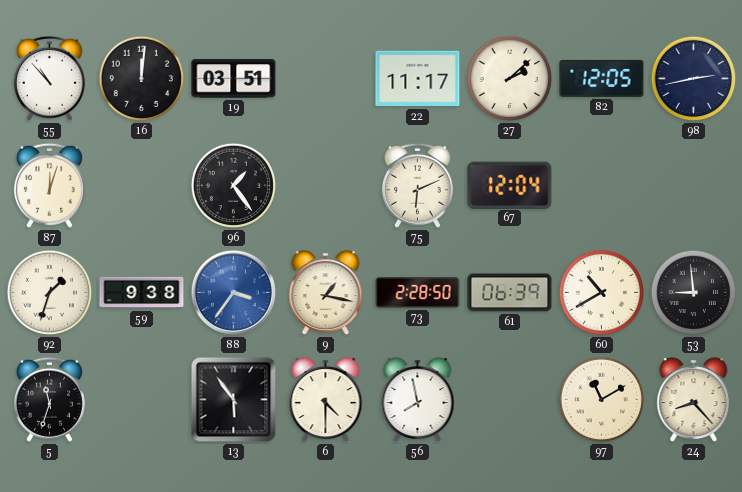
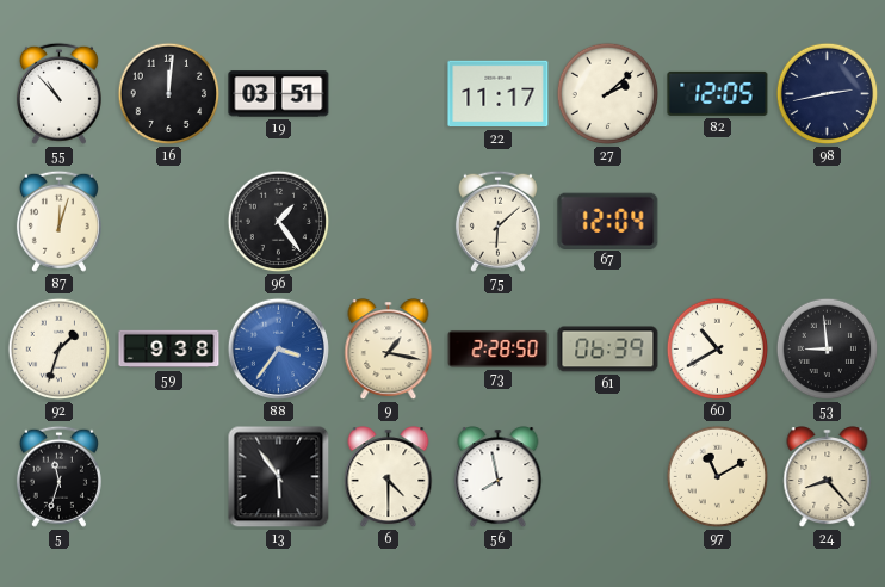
75: 6:11 -> 6:08 (497, 221)
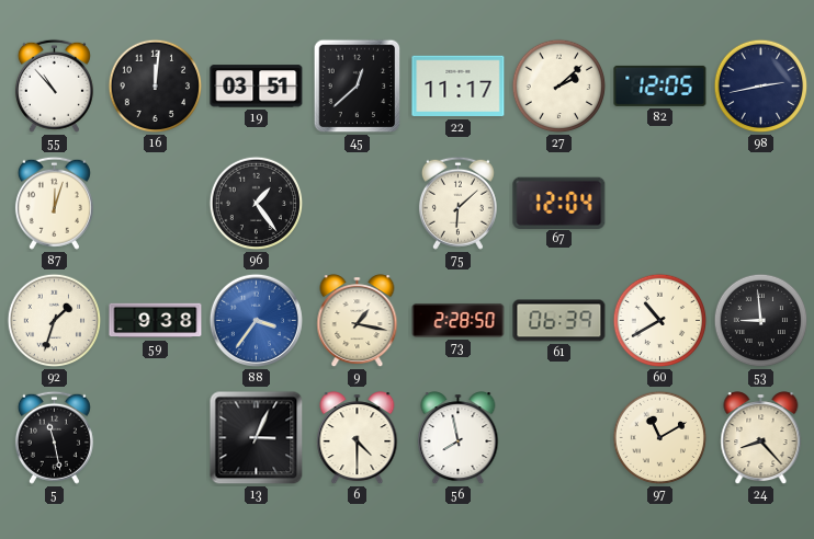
45: none -> 12:38 (358, 87)
5: 11:33 -> 11:28 (54, 437)
13: 5:54 -> 3:04 (257, 438)
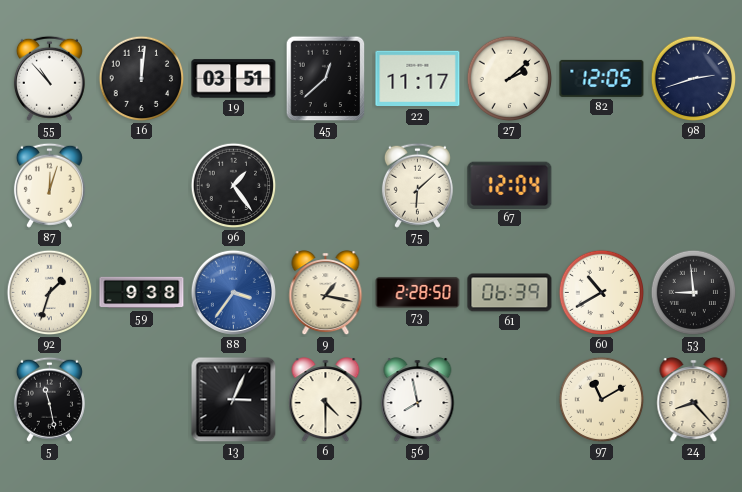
98: 2:43 -> 2:42 (694, 79)
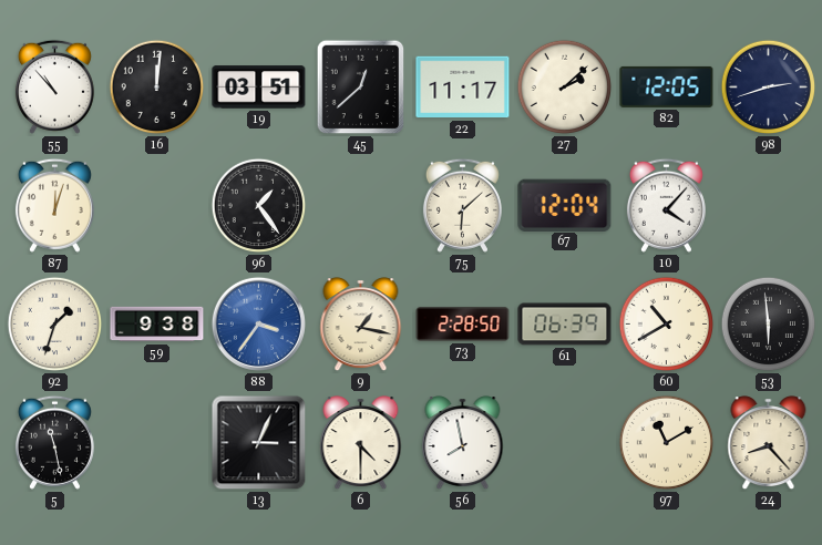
10: none -> 4:07 (666, 205)
53: 8:59 -> 5:59 (769, 325)
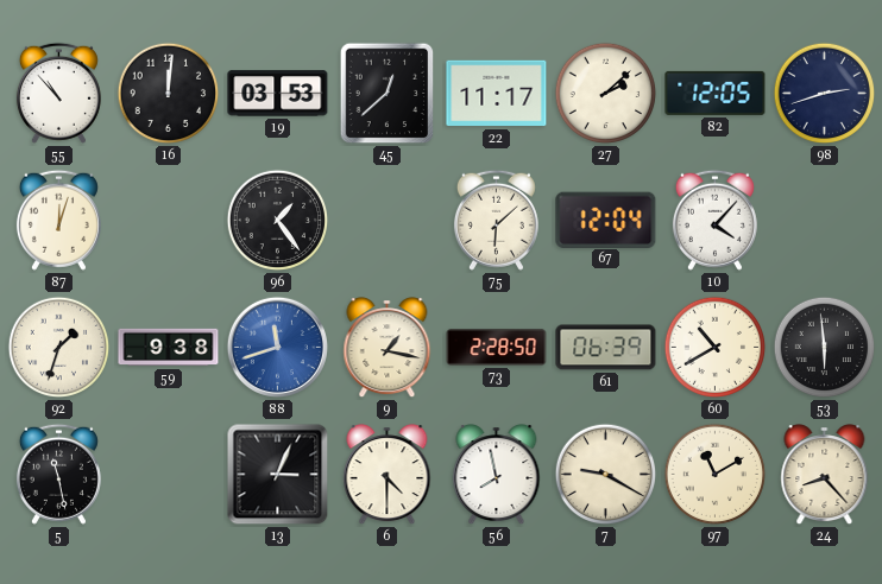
19: 03:51 -> 03:53 (278, 94)
88: 3:36 -> 11:42 (277, 347)
7: none -> 9:20 (606, 475)
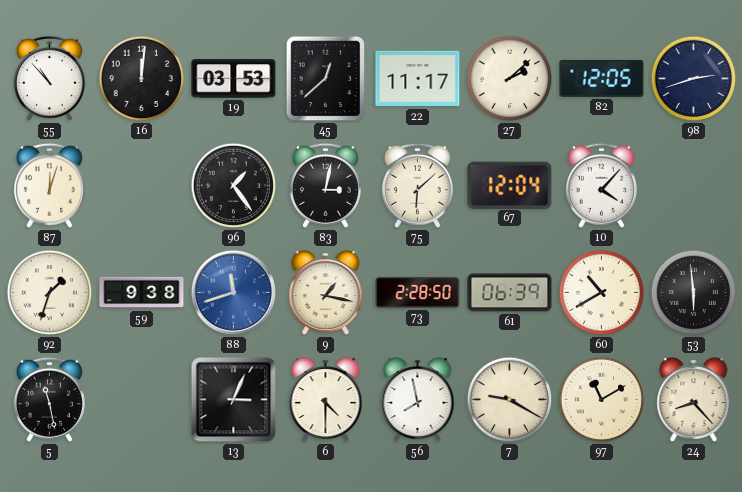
83: none -> 3:02 (325, 185)
